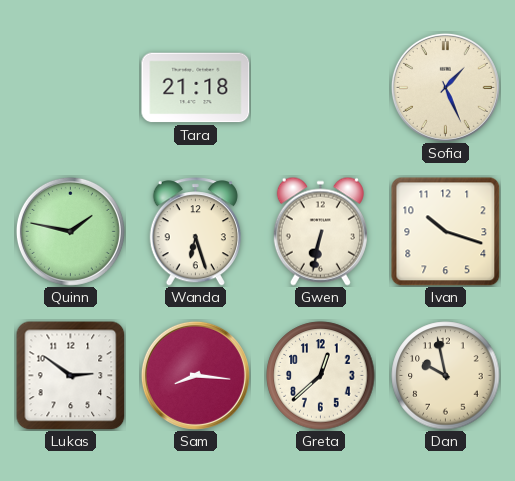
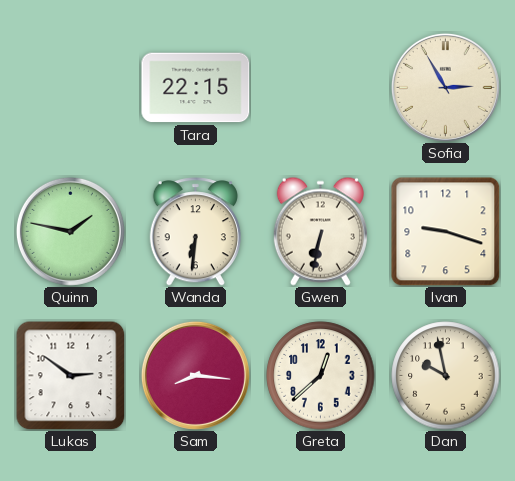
Tara: 21:18 -> 22:15 (196, 88)
Sofia: 1:26 -> 2:55 (445, 87)
Wanda: 6:27 -> 6:31 (195, 232)
Ivan: 10:18 -> 9:18 (446, 232)
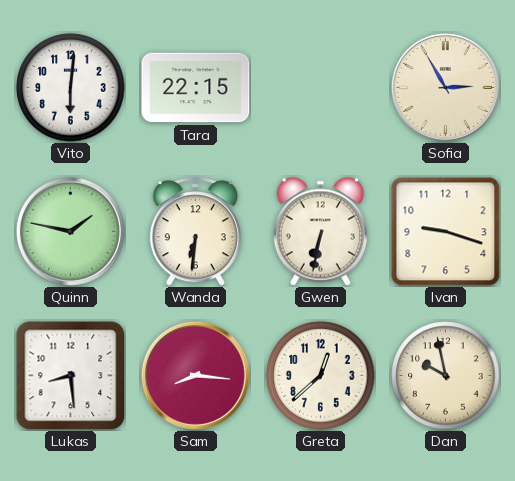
Vito: none -> 6:01 (71, 88)
Lukas: 2:51 -> 8:29 (70, 375)
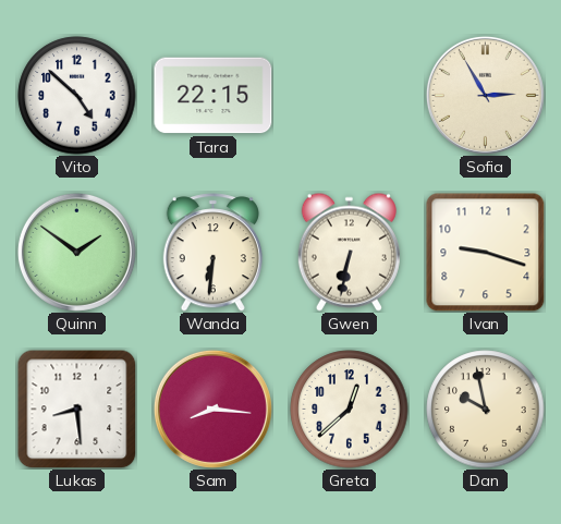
Vito: 6:01 -> 4:52 (77, 96)
Quinn: 1:47 -> 1:51 (76, 252)
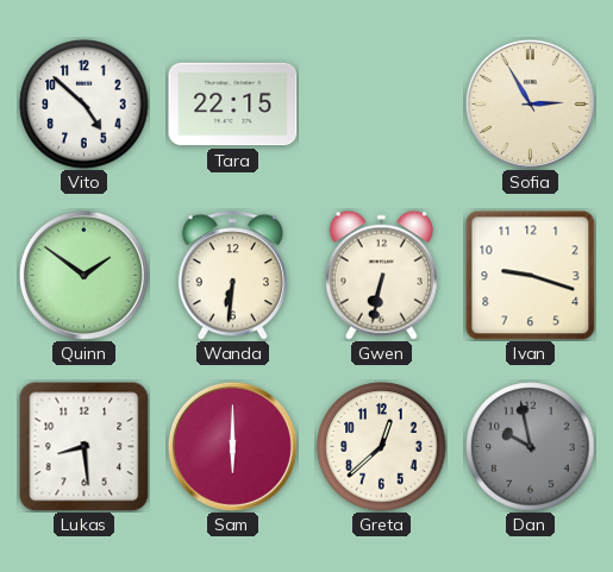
Sam: 8:16 -> 6:00 (232, 446)
Dan dial: cream -> grey (531, 447)
